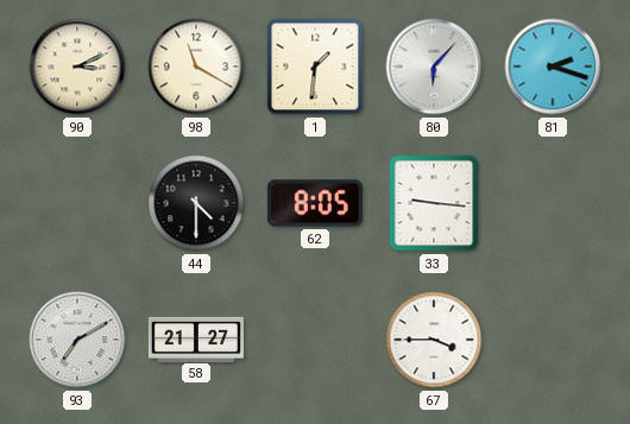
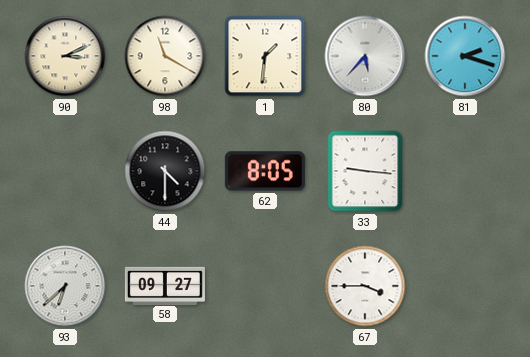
80: 6:07 -> 5:37 (365, 56)
93: 7:10 -> 6:38 (65, 286)
58: 21:27 -> 09:27 (165, 285)
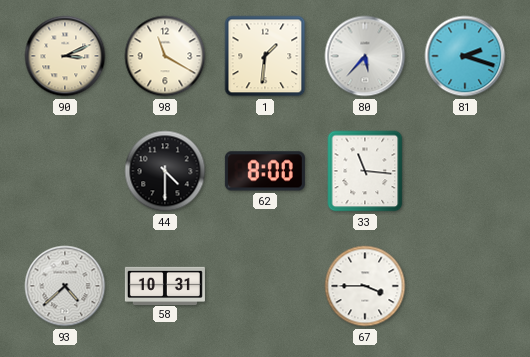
62: 8:05 -> 8:00 (265, 171)
33: 9:16 -> 11:16 (365, 171)
93: 6:38 -> 4:38 (65, 286)
58: 09:27 -> 10:31 (165, 285)
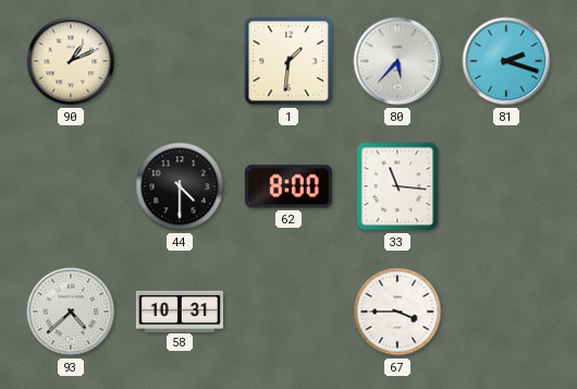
90: 3:11 -> 1:11 (71, 61)
98: 11:20 -> none (165, 56)
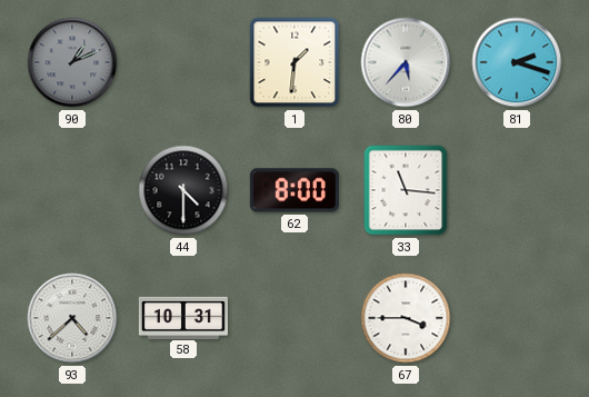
90 dial: cream -> grey (72, 62)
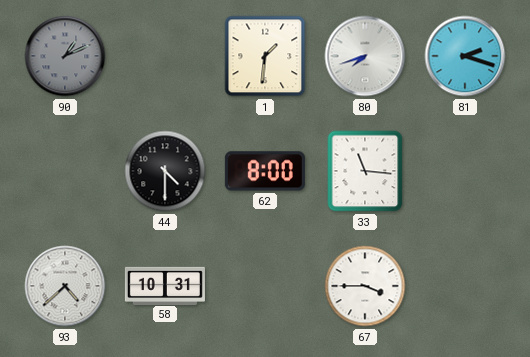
80: 5:37 -> 7:42 (365, 56)
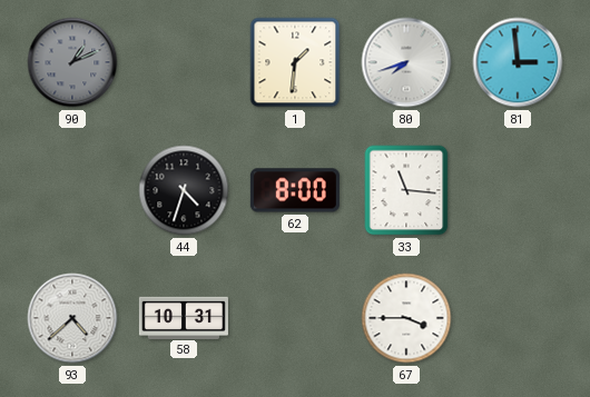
81: 2:18 -> 2:59 (518, 62)
44: 4:30 -> 4:33 (184, 190)
